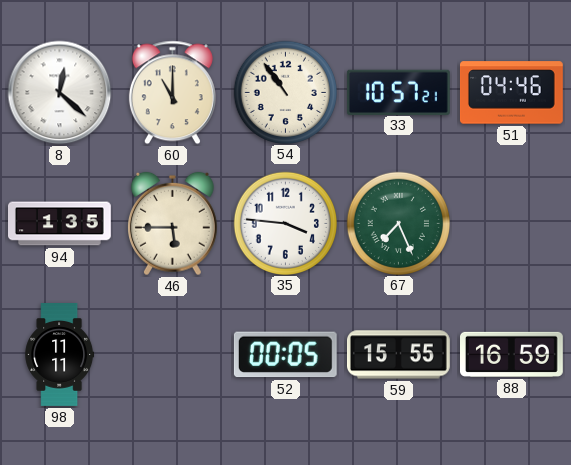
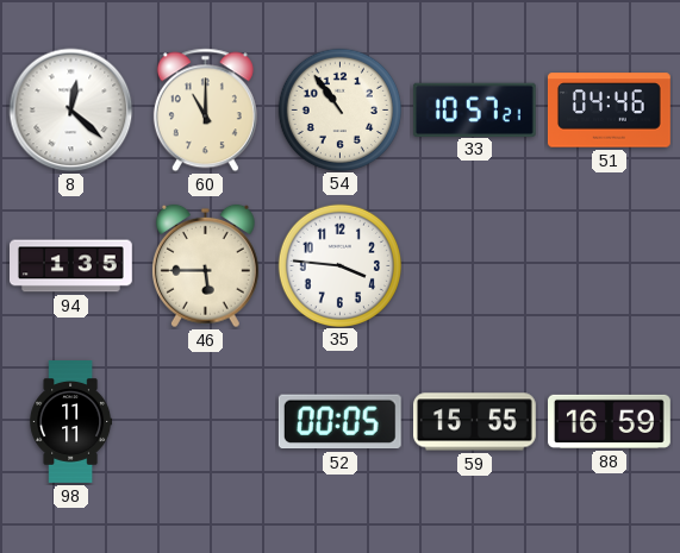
67: 7:26 -> none (398, 223)
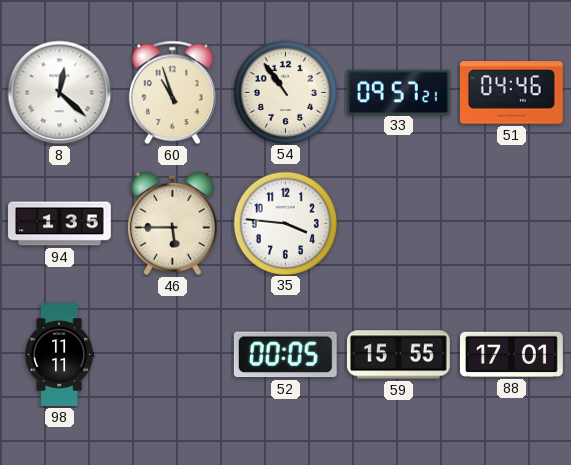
60: 11:00 -> 10:57 (172, 93)
33: 10:57 -> 09:57 (398, 92)
88: 16:59 -> 17:01 (512, 354)
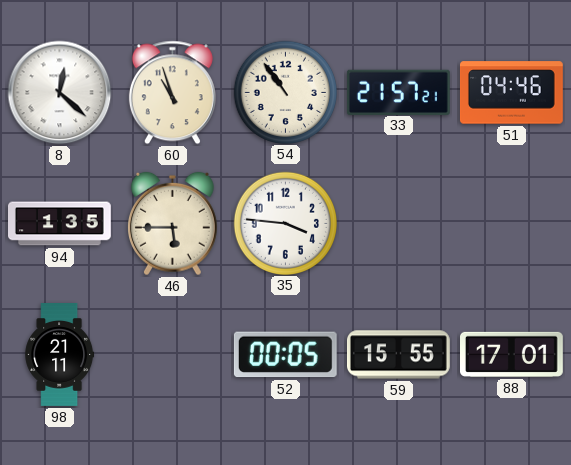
33: 09:57 -> 21:57 (398, 92)
98: 11:11 -> 21:11 (60, 355)
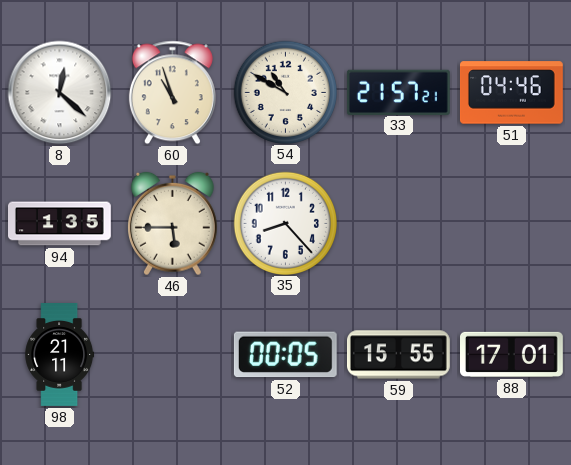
54: 10:54 -> 10:50 (285, 92)
35: 3:46 -> 8:23 (285, 223)
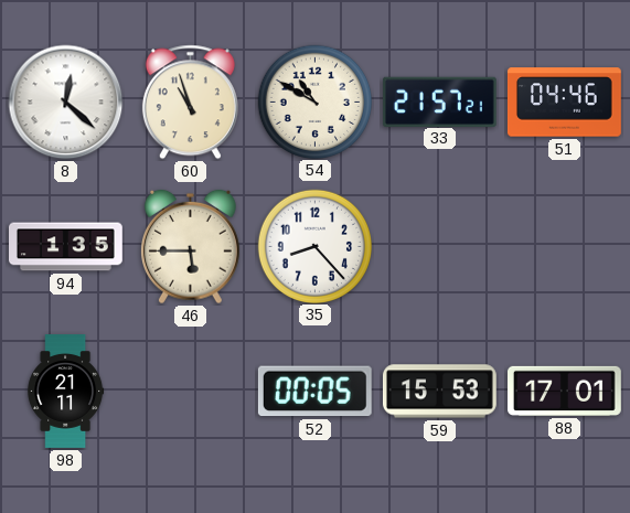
59: 15:55 -> 15:53 (440, 392)
